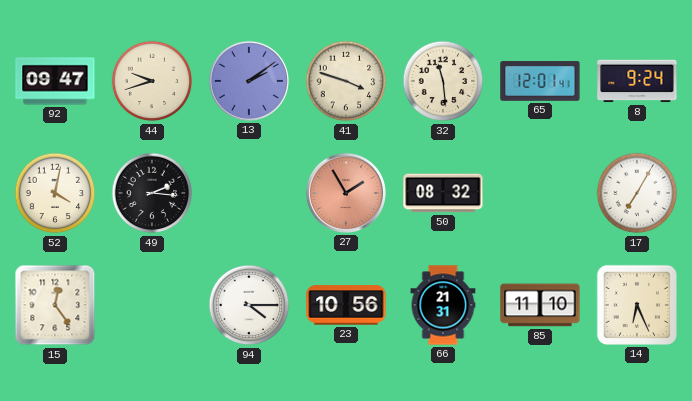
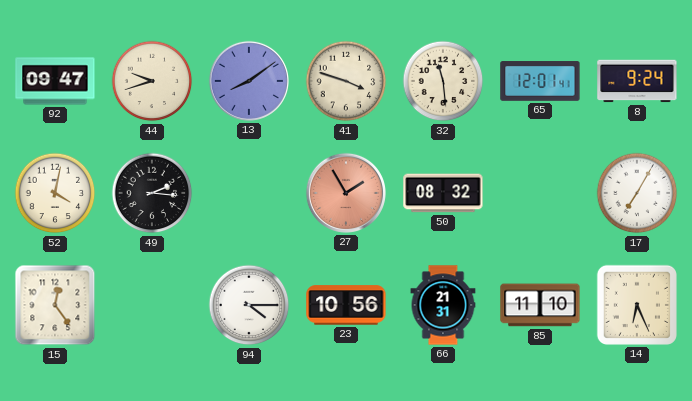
13: 2:09 -> 8:09 (249, 81)
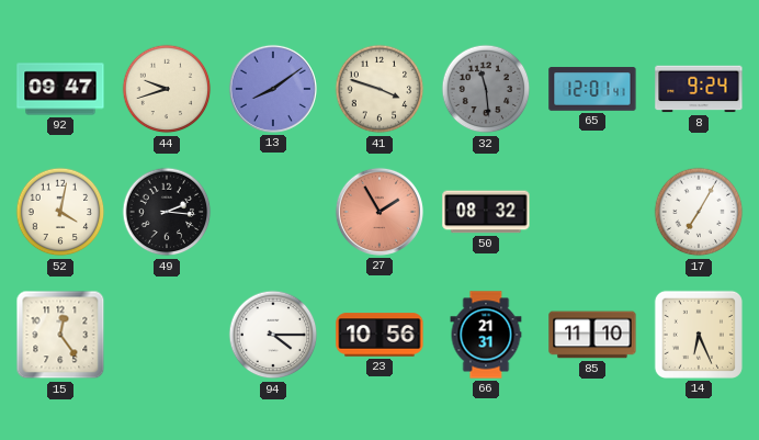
32 dial: cream -> grey (486, 89)
